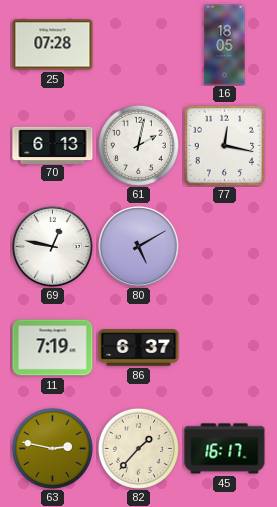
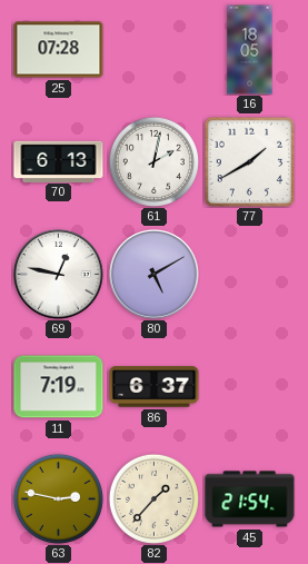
77: 12:17 -> 1:40 (249, 161)
45: 16:17 -> 21:54 (250, 499)
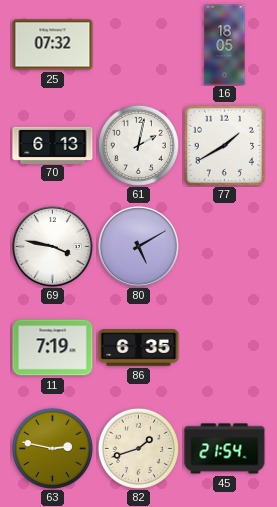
25: 07:28 -> 07:32 (53, 45)
69: 12:47 -> 3:47 (52, 246)
86: 6:37 -> 6:35 (139, 348)
82: 1:37 -> 1:42 (138, 448)
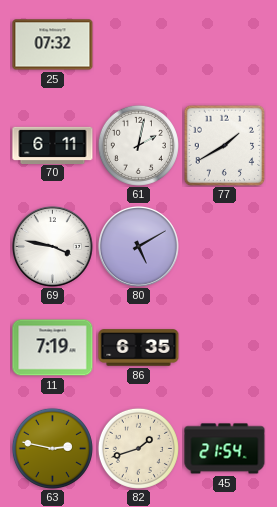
16: 18:05 -> none (225, 45)
70: 6:13 -> 6:11 (53, 145)
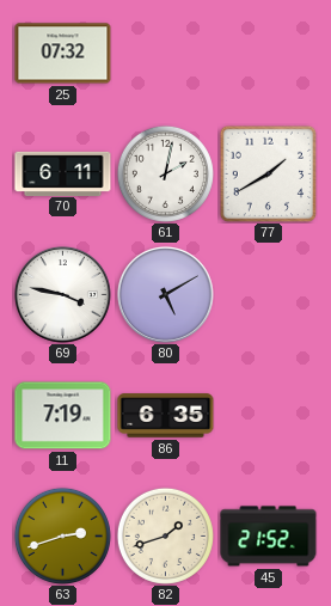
63: 2:47 -> 2:42 (62, 535)
45: 21:54 -> 21:52 (269, 537)
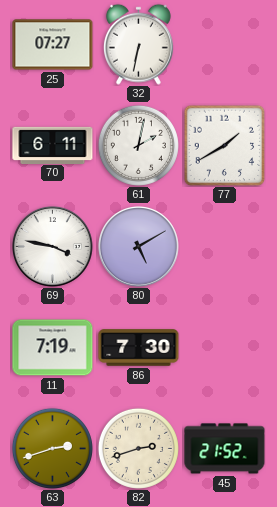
25: 07:32 -> 07:27 (53, 45)
32: none -> 6:32 (138, 44)
86: 6:35 -> 7:30 (139, 348)
82: 1:42 -> 2:42 (138, 448)
